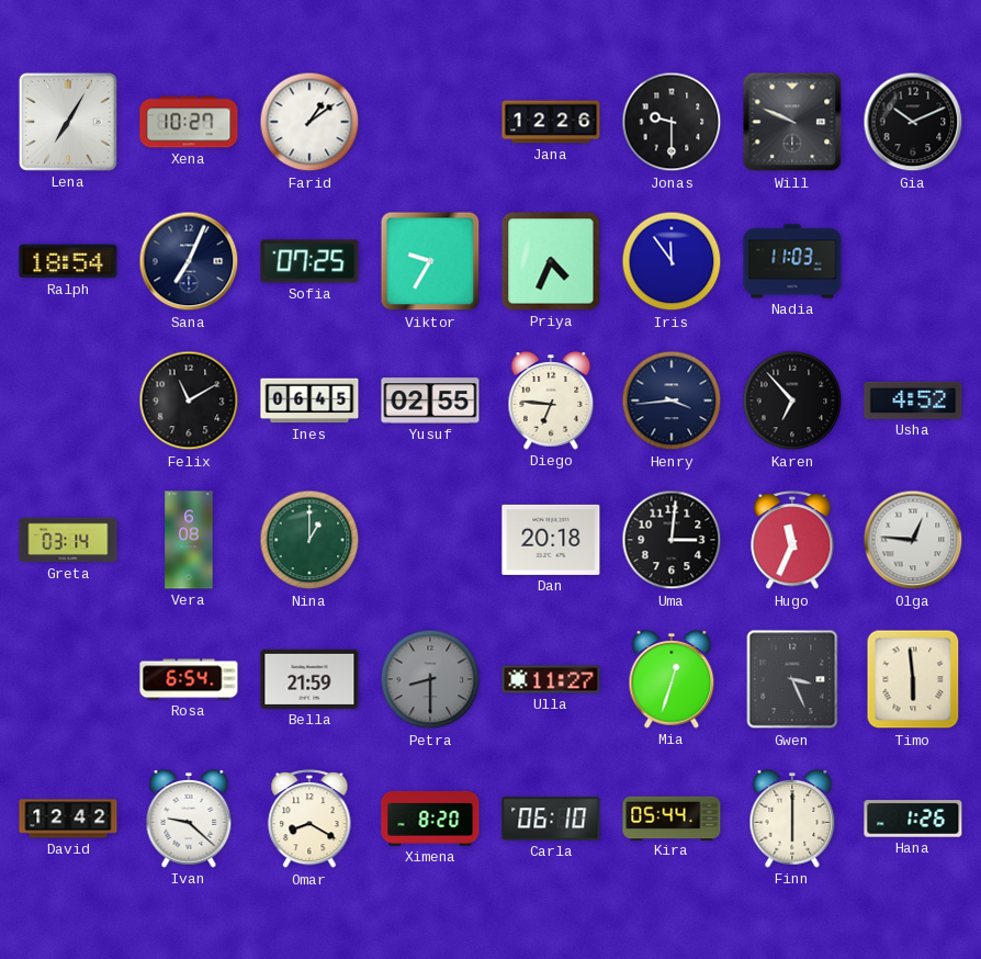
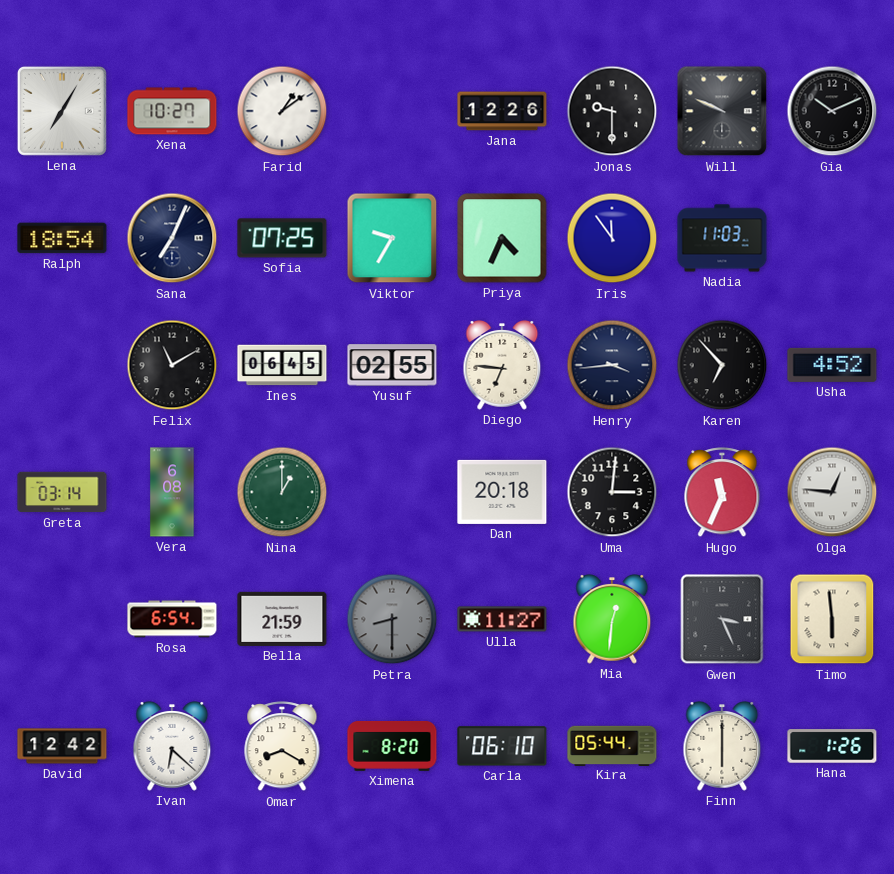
Mia: 12:33 -> 12:31 (612, 620)
Ivan: 9:22 -> 6:22 (172, 747)
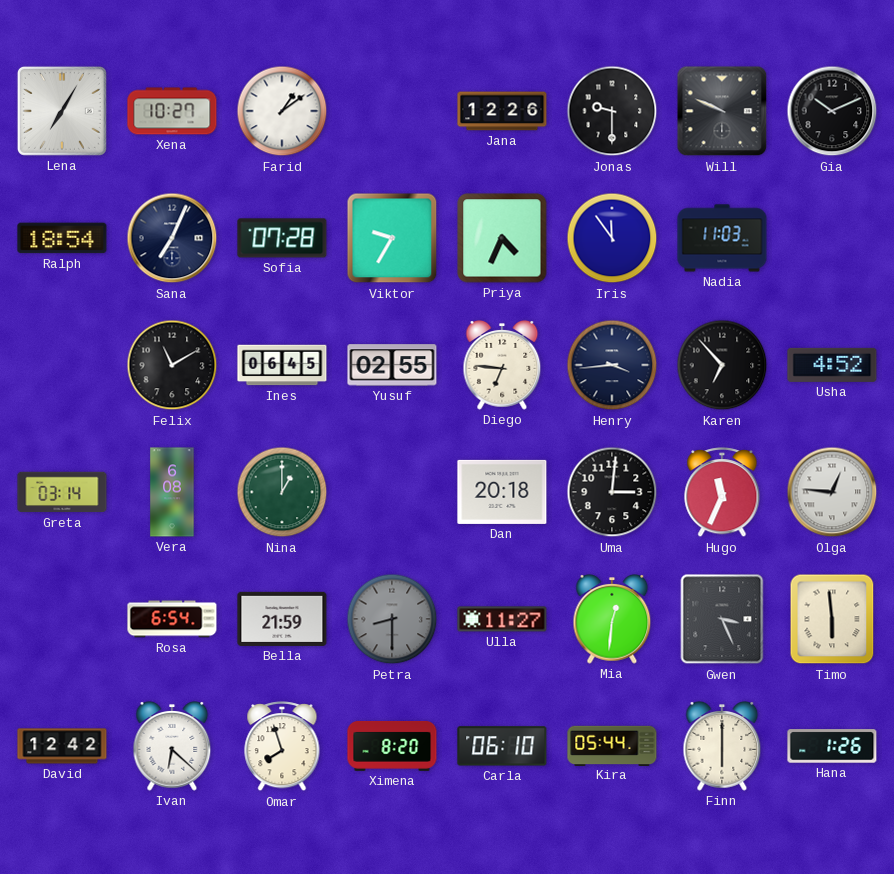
Sofia: 07:25 -> 07:28 (282, 238)
Omar: 8:20 -> 7:57 (282, 747)
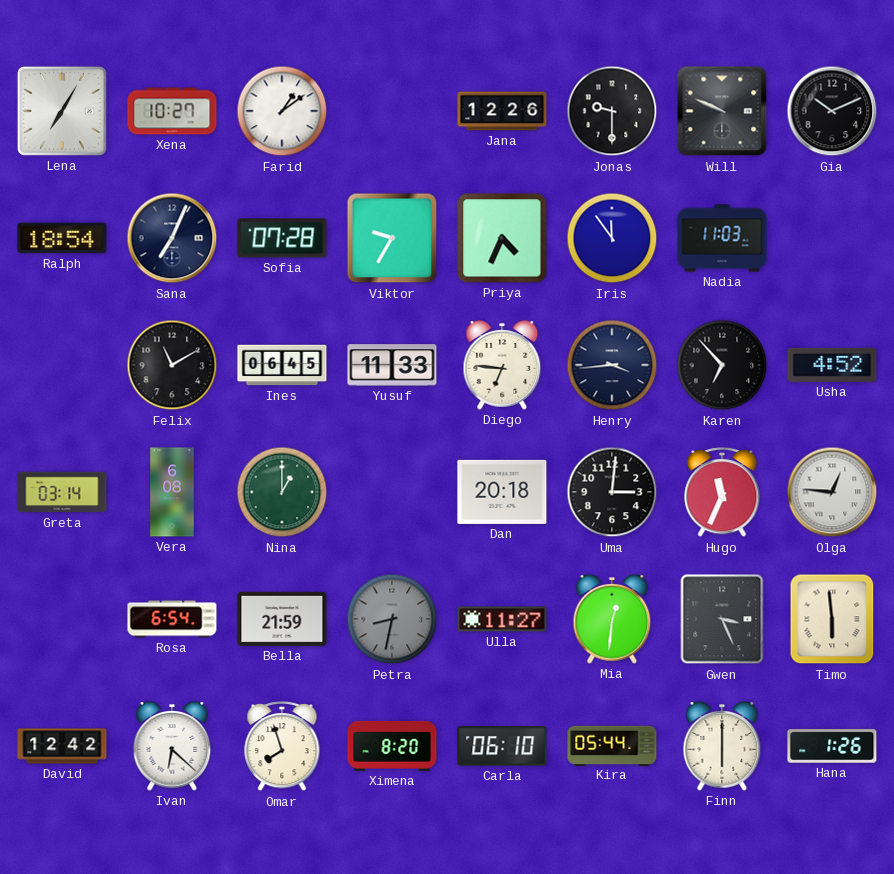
Yusuf: 02:55 -> 11:33 (392, 365)
Petra: 8:30 -> 8:32 (392, 619)
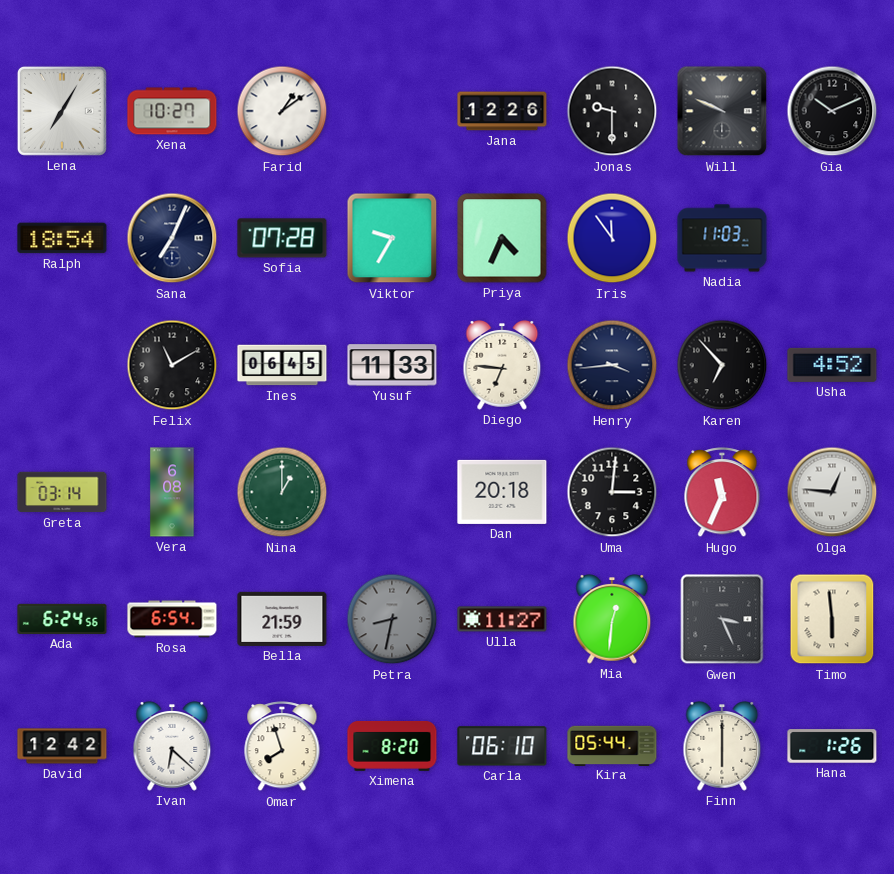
Ada: none -> 6:24 (62, 619)
